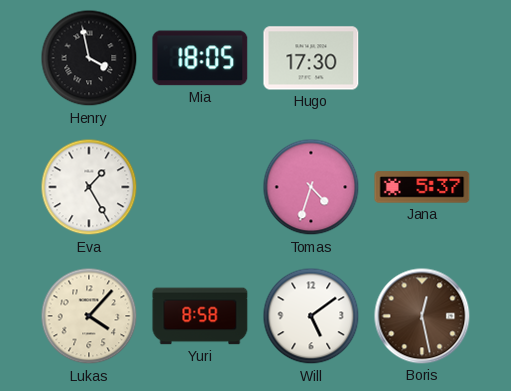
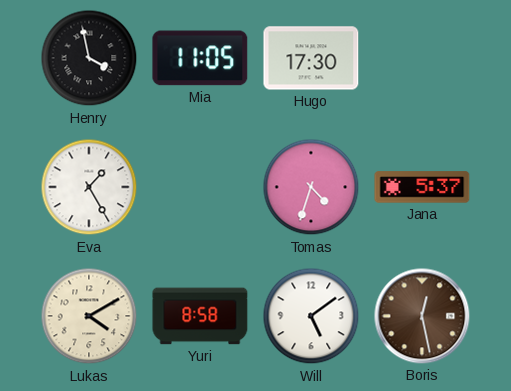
Mia: 18:05 -> 11:05 (200, 58)
Lukas: 4:07 -> 4:10 (89, 316)
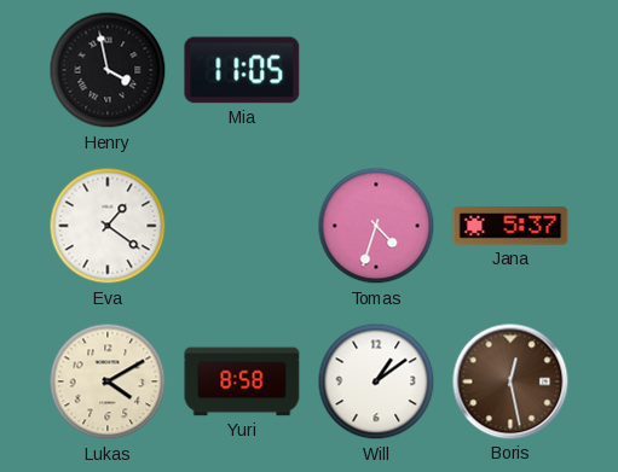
Hugo: 17:30 -> none (311, 58)
Eva: 1:25 -> 1:21 (108, 226)
Will: 5:09 -> 1:09 (376, 381)
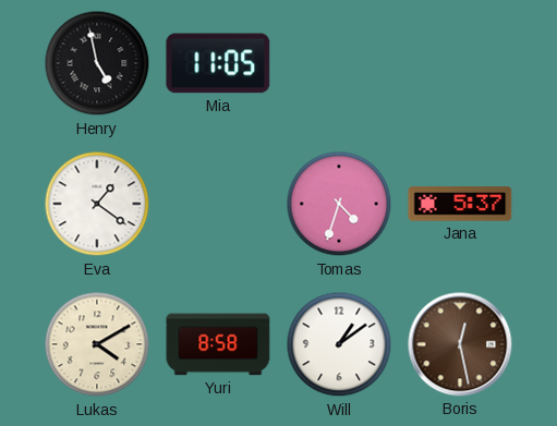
Henry: 3:58 -> 4:58 (97, 63)
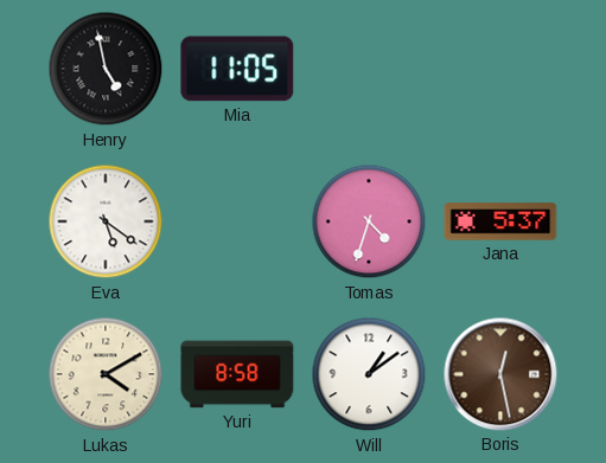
Eva: 1:21 -> 5:21 (106, 221)
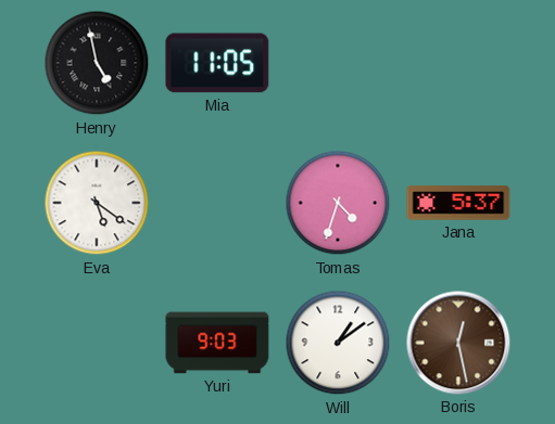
Lukas: 4:10 -> none (106, 374)
Yuri: 8:58 -> 9:03 (217, 343)
